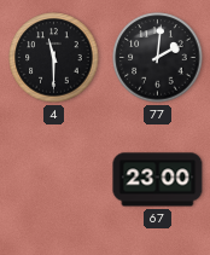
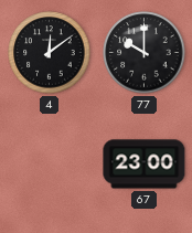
4: 11:30 -> 12:09 (50, 53)
77: 2:01 -> 10:00 (145, 53)
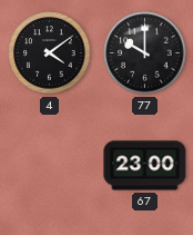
4: 12:09 -> 4:09 (50, 53)
